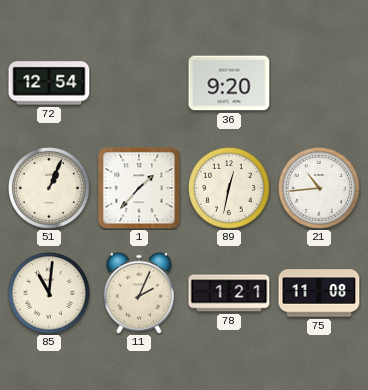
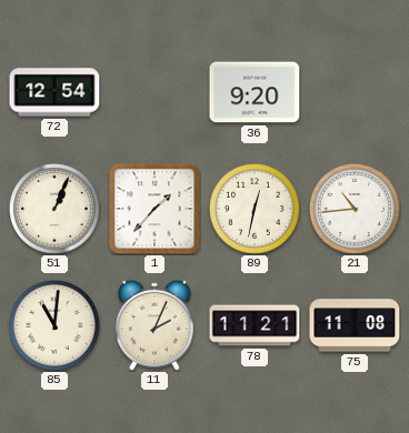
78: 1:21 -> 11:21 (255, 325)
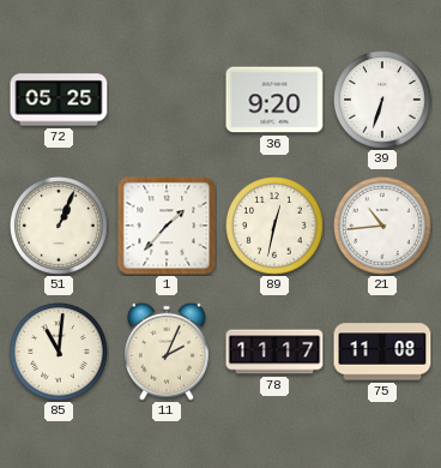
72: 12:54 -> 05:25 (59, 100)
39: none -> 6:33 (383, 101)
78: 11:21 -> 11:17 (274, 352)
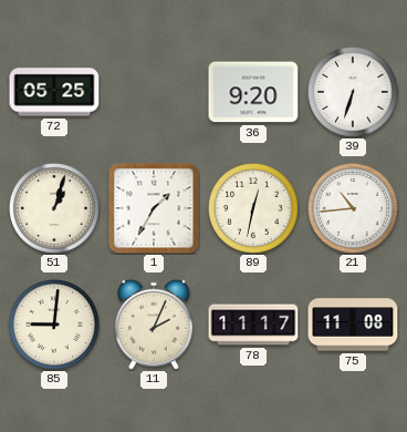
51: 1:04 -> 1:03 (55, 209)
1: 1:37 -> 1:35 (154, 208)
85: 11:01 -> 9:01 (55, 326)
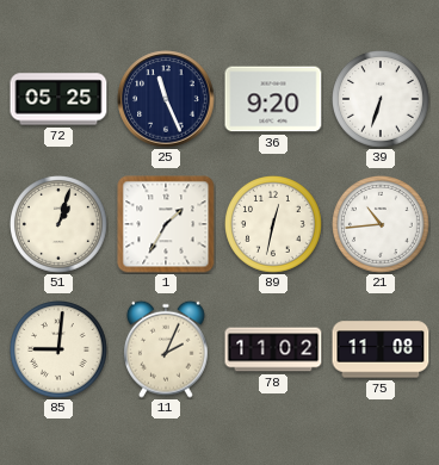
25: none -> 11:26 (166, 99)
78: 11:17 -> 11:02 (273, 349)
